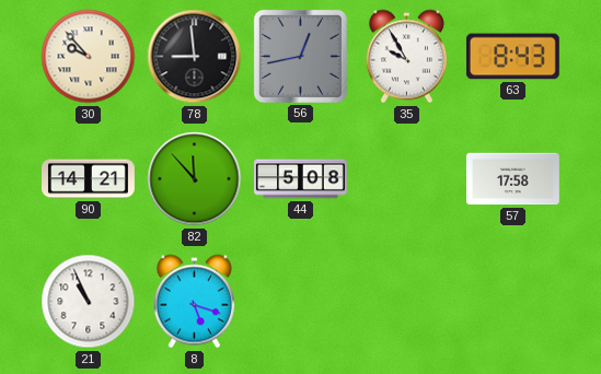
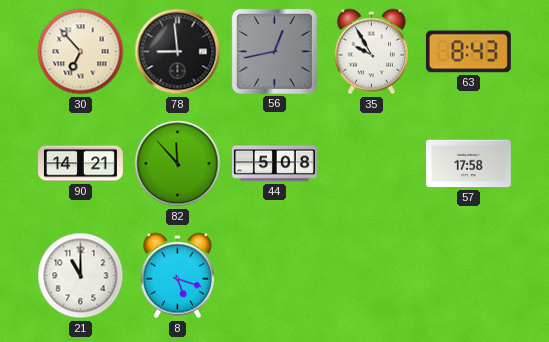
30: 9:53 -> 6:53 (81, 52)
21: 10:56 -> 11:00 (81, 276)
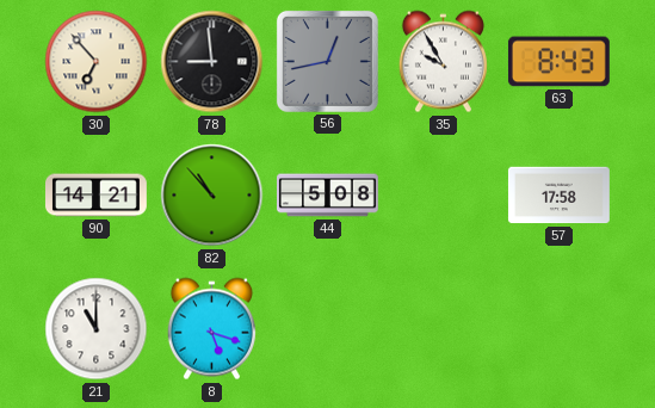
82: 11:53 -> 10:53 (212, 196)
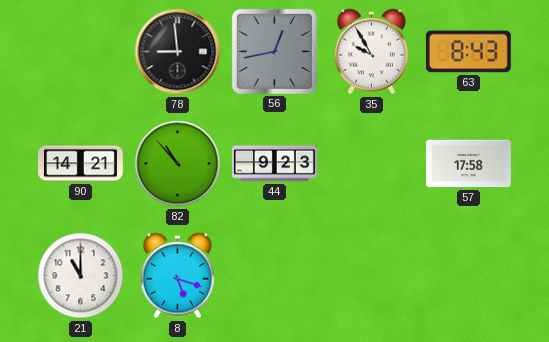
30: 6:53 -> none (97, 62)
44: 5:08 -> 9:23 (275, 164)
